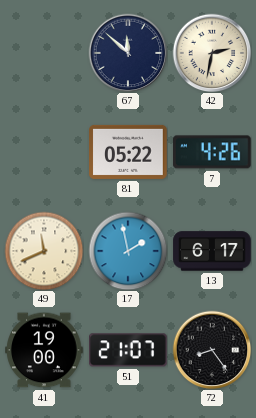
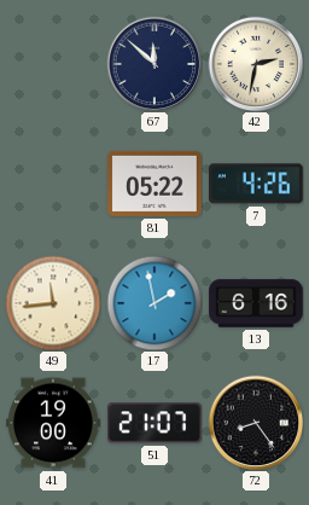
49: 11:41 -> 11:44 (53, 303)
13: 6:17 -> 6:16 (256, 303)
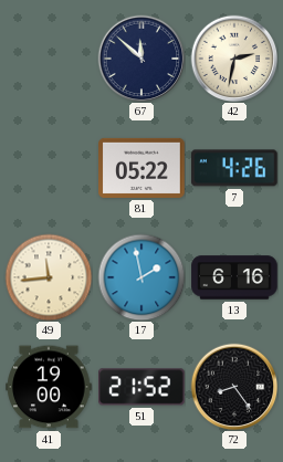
51: 21:07 -> 21:52 (143, 387)
